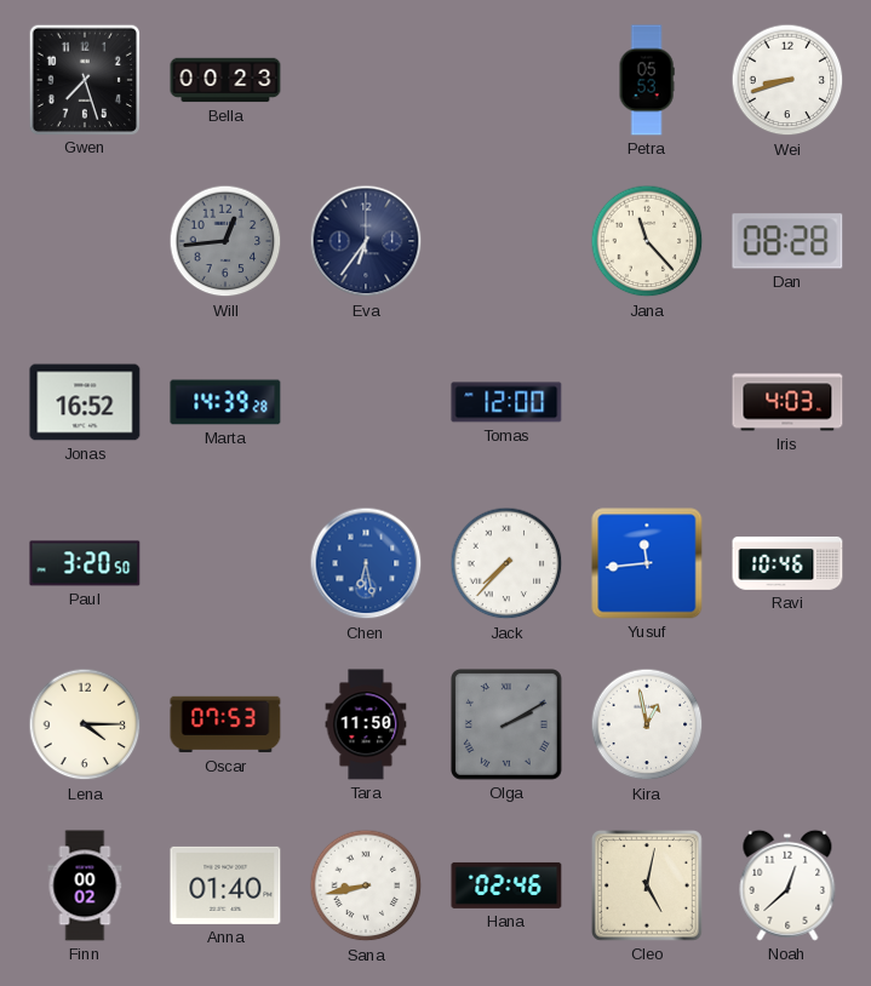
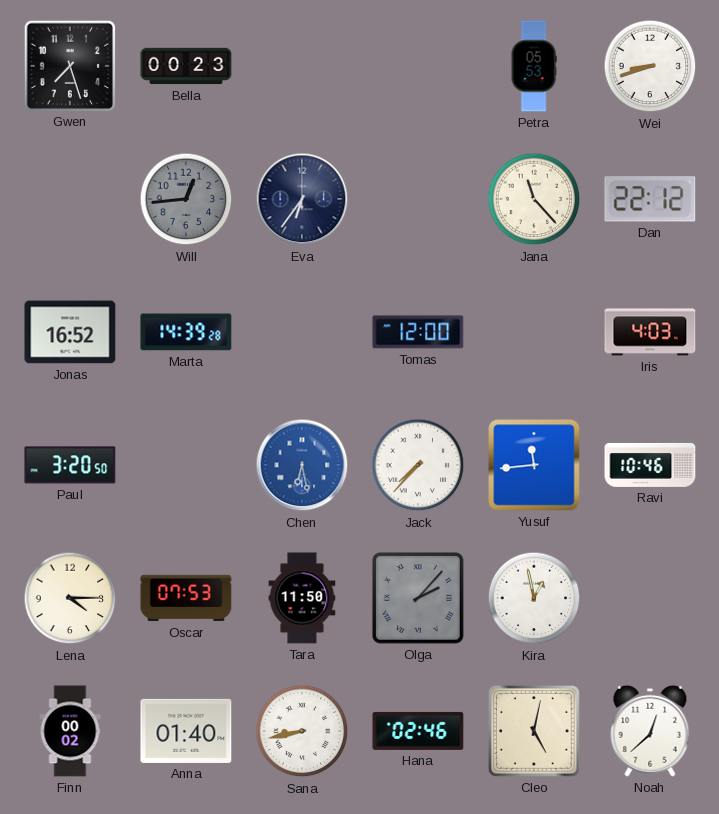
Dan: 08:28 -> 22:12 (650, 199)
Olga: 2:10 -> 2:07 (419, 599)
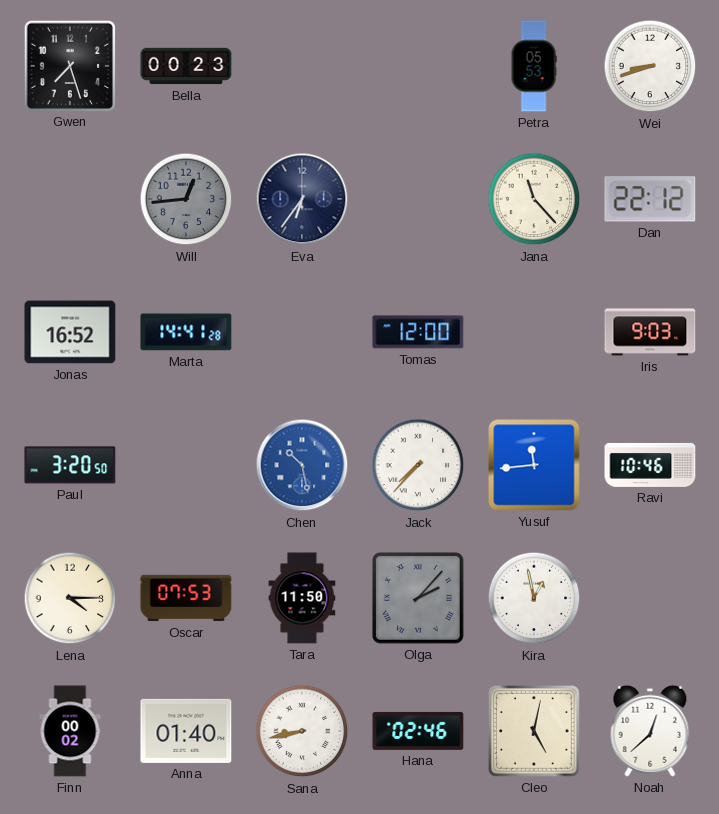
Marta: 14:39 -> 14:41 (186, 332)
Iris: 4:03 -> 9:03 (650, 332)
Chen: 6:28 -> 10:28 (302, 465)
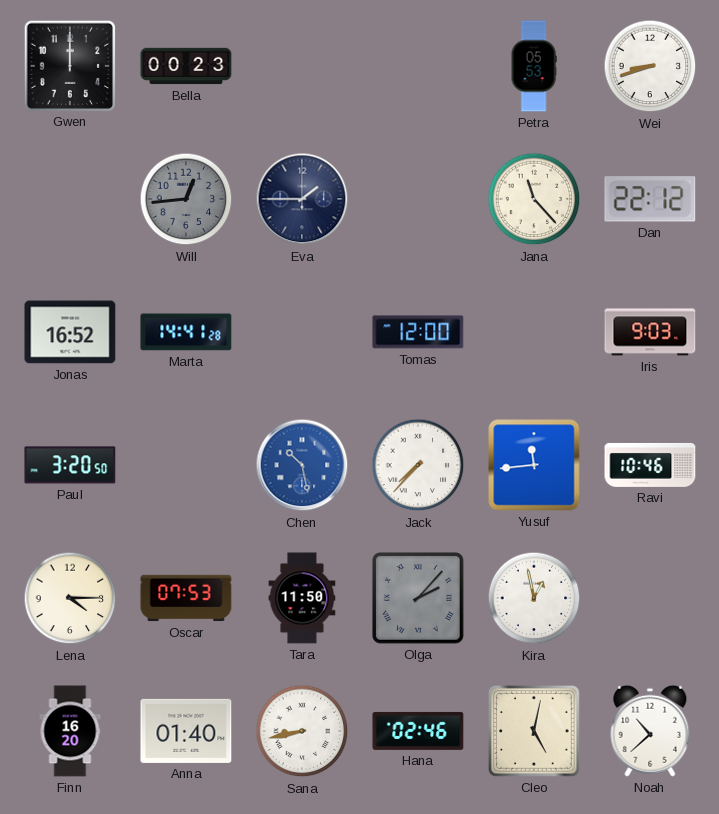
Gwen: 7:27 -> 12:00 (69, 65)
Eva: 6:36 -> 1:45 (302, 199)
Finn: 00:02 -> 16:20 (70, 731)
Noah: 12:38 -> 10:38 (650, 731)
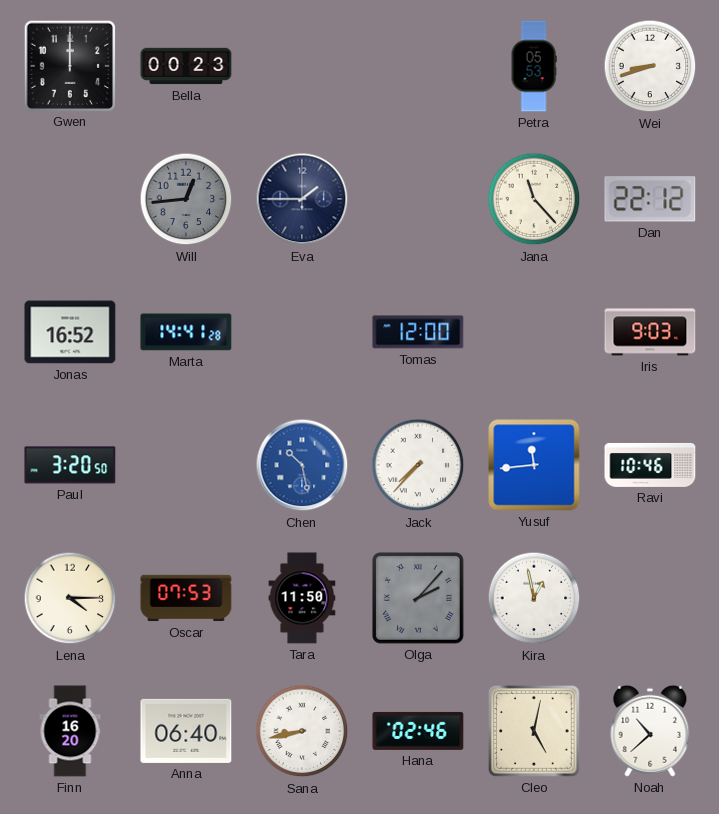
Anna: 01:40 -> 06:40 (186, 731)
